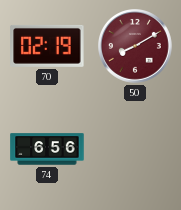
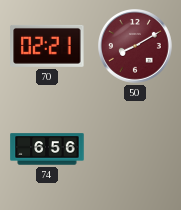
70: 02:19 -> 02:21 (47, 46)
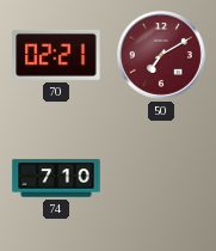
50: 8:10 -> 7:10 (162, 56)
74: 6:56 -> 7:10 (56, 178)
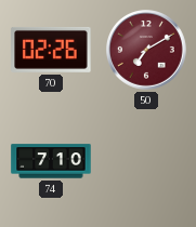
70: 02:21 -> 02:26 (51, 50)
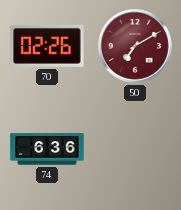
74: 7:10 -> 6:36 (47, 149)
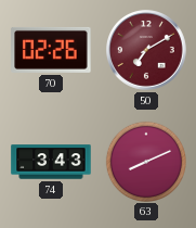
74: 6:36 -> 3:43 (51, 162)
63: none -> 8:11 (145, 161)
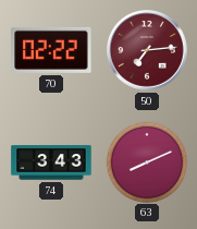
70: 02:26 -> 02:22 (51, 50)
50: 7:10 -> 7:14 (148, 51)
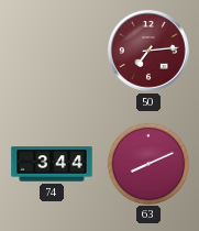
70: 02:22 -> none (51, 50)
74: 3:43 -> 3:44 (52, 164)
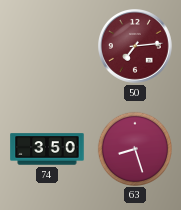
74: 3:44 -> 3:50 (47, 149)
63: 8:11 -> 8:27 (134, 148)
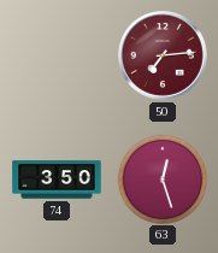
63: 8:27 -> 12:27 (161, 178)
